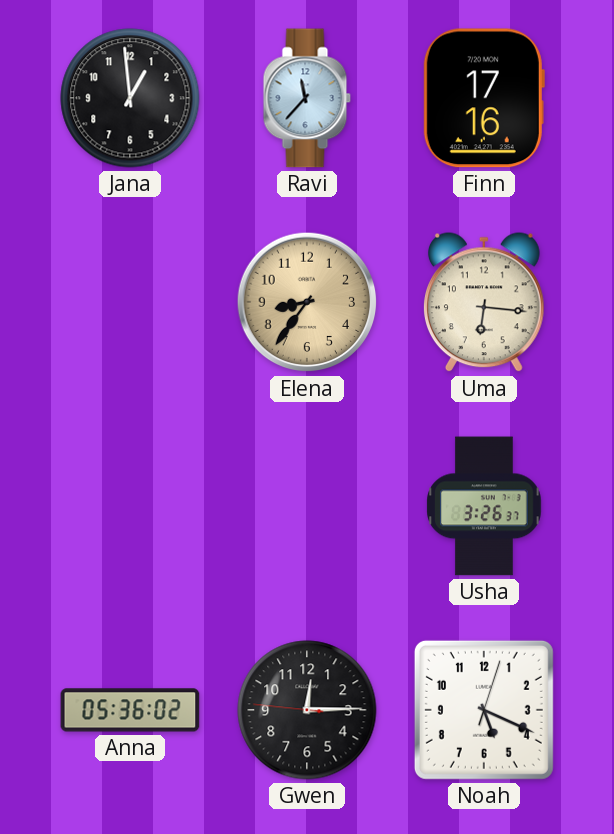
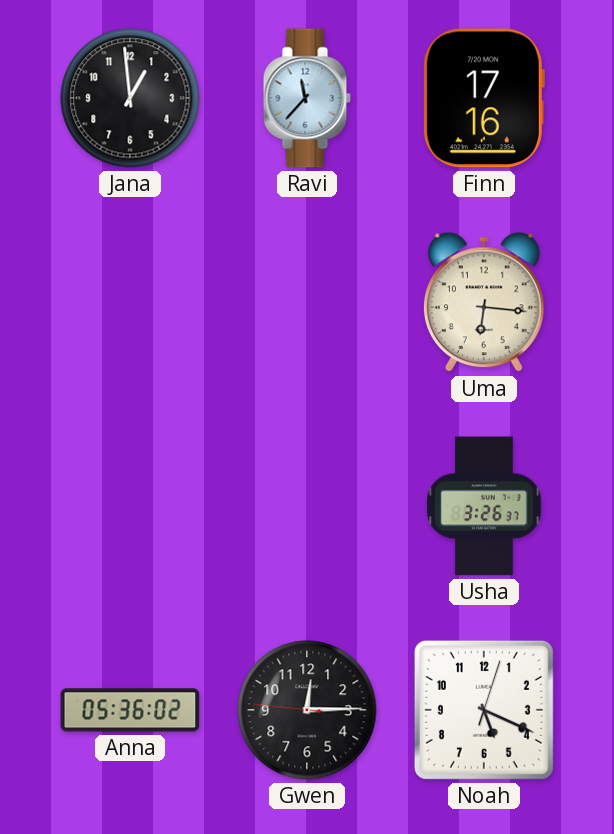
Elena: 8:36 -> none (307, 302)
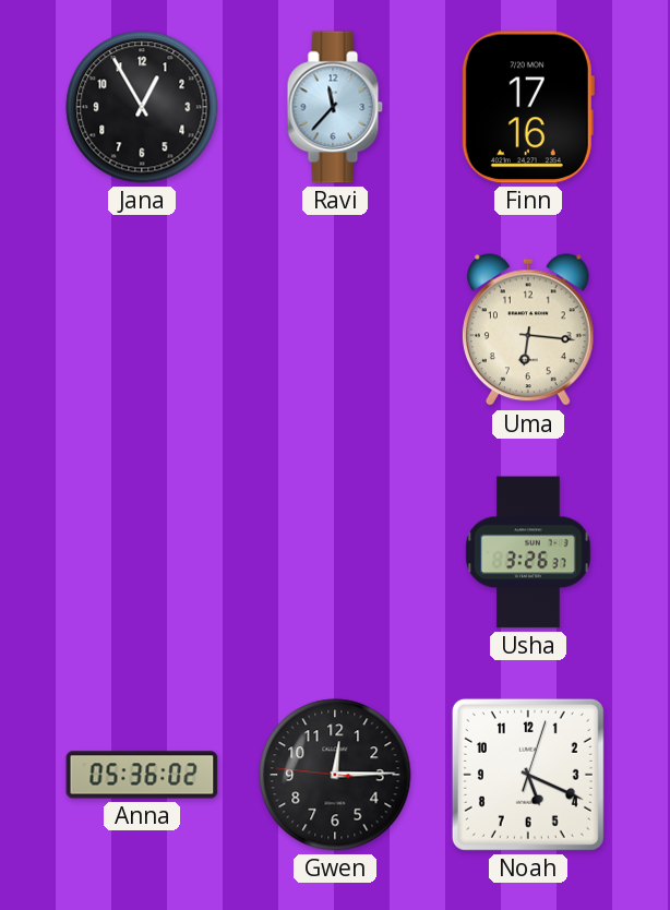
Jana: 12:59 -> 12:55 (142, 107)
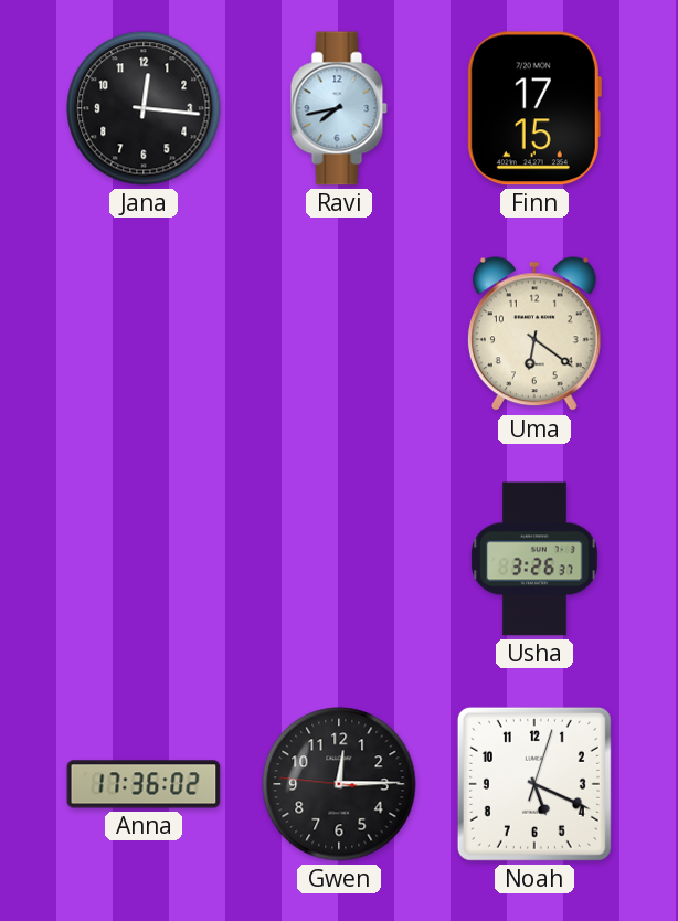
Jana: 12:55 -> 12:16 (144, 108)
Ravi: 11:37 -> 7:43 (339, 108)
Finn: 17:16 -> 17:15 (534, 108)
Uma: 6:16 -> 6:21 (534, 335)
Anna: 05:36 -> 17:36 (144, 784)
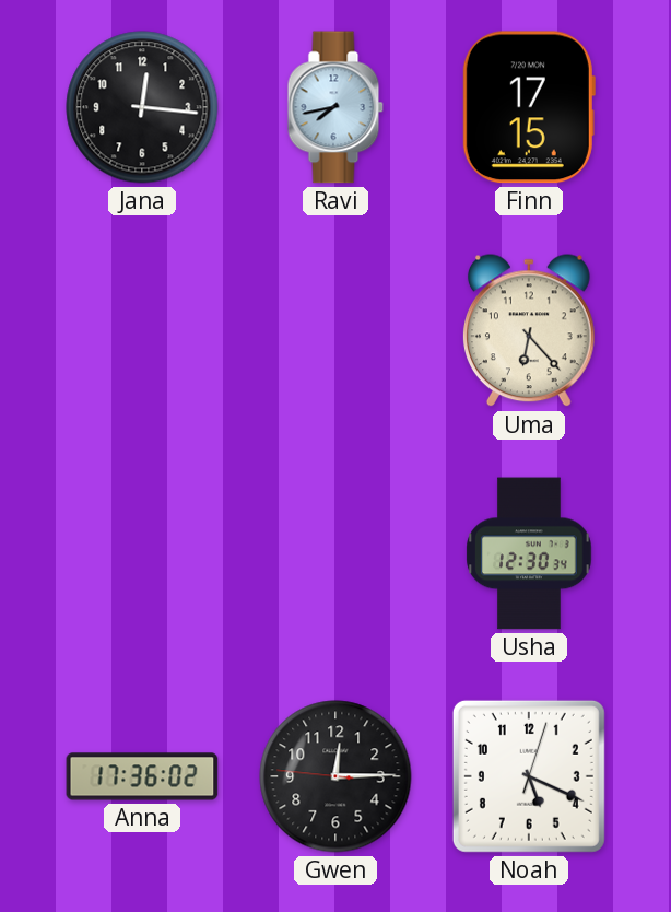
Uma: 6:21 -> 6:23 (529, 331)
Usha: 3:26 -> 12:30 (529, 553)
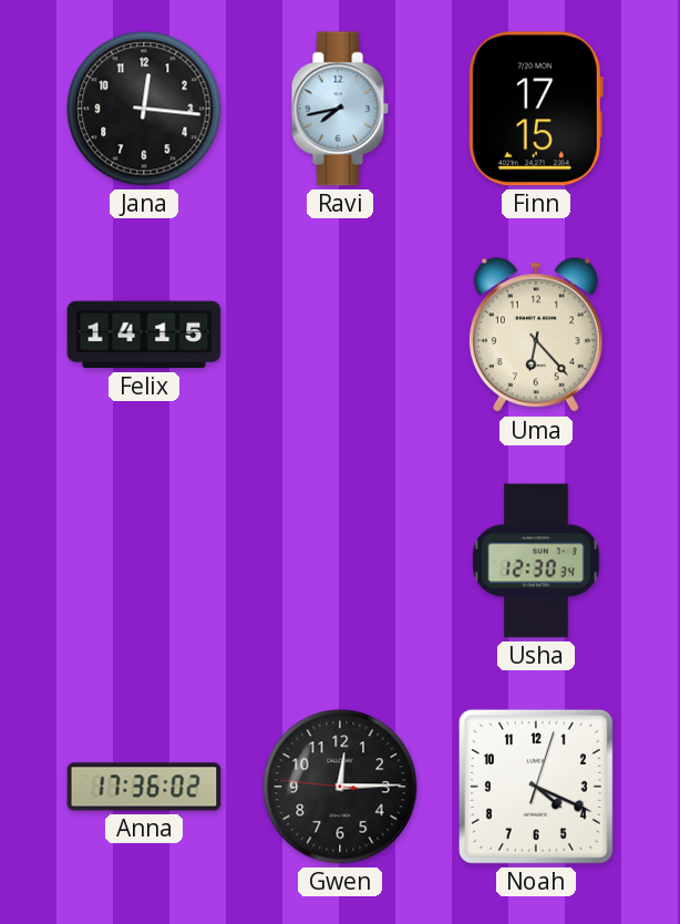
Felix: none -> 14:15 (144, 335)
Noah: 5:19 -> 4:19 (536, 787)
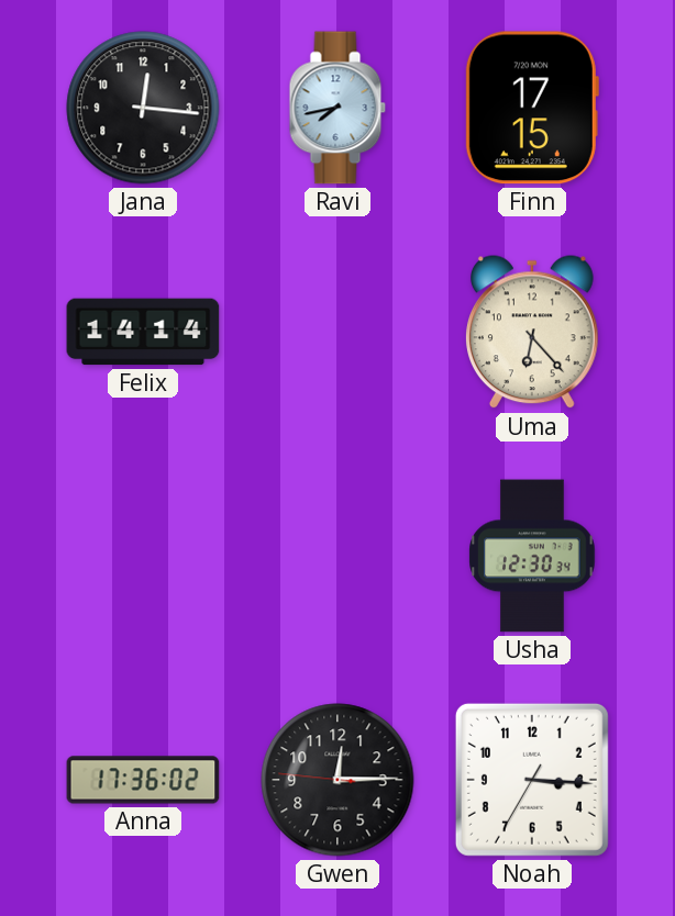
Felix: 14:15 -> 14:14 (143, 332)
Noah: 4:19 -> 3:15 (532, 780)
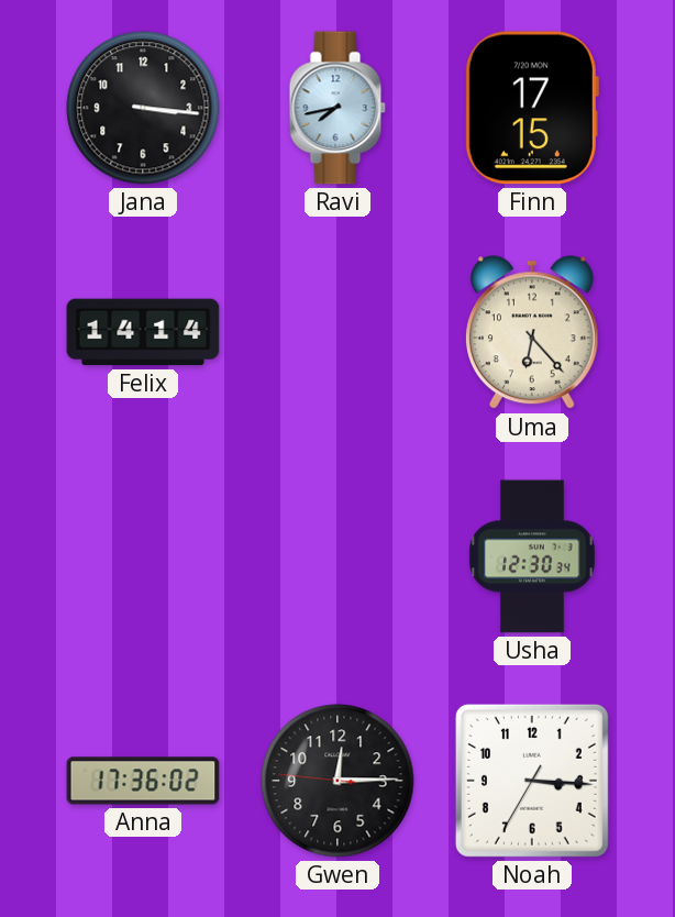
Jana: 12:16 -> 3:16 (143, 108)
